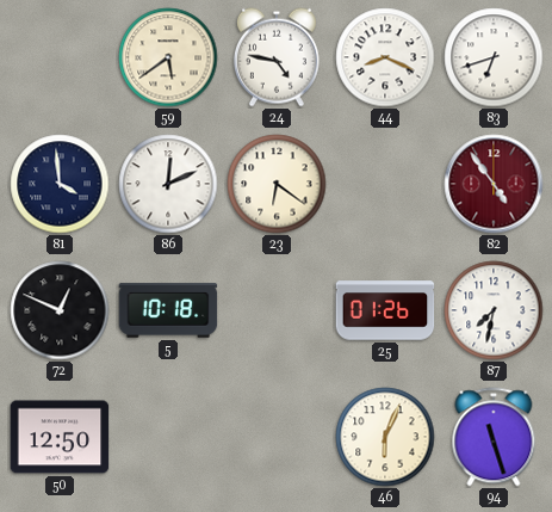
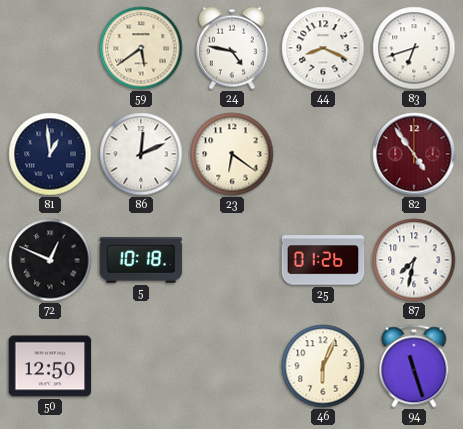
81: 3:59 -> 12:59 (50, 154)
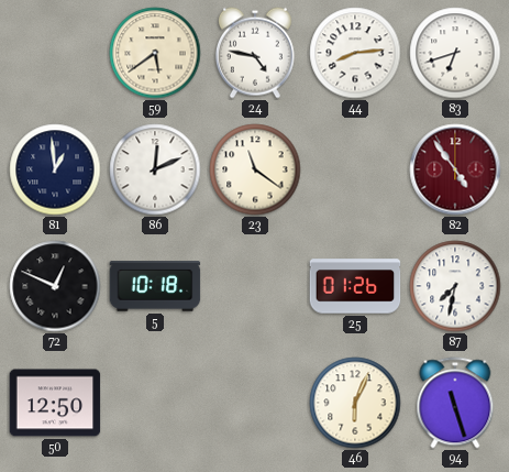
44: 8:19 -> 8:14 (355, 53)
23: 6:21 -> 11:21 (255, 169)
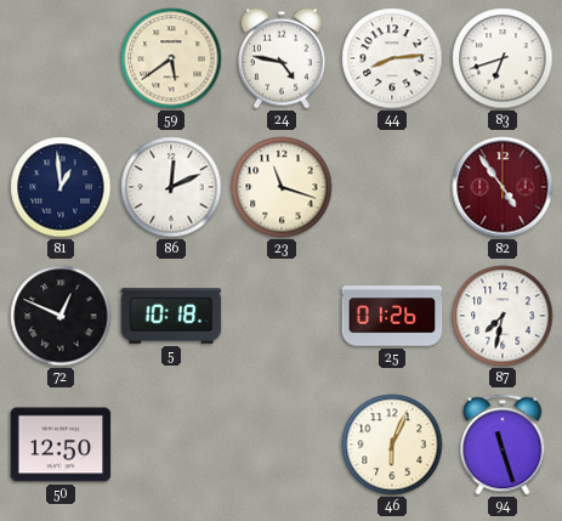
23: 11:21 -> 11:18 (282, 187)
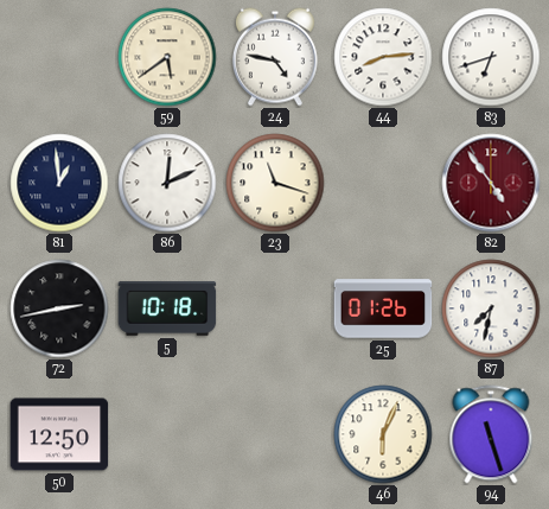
72: 12:49 -> 2:43 (59, 308)
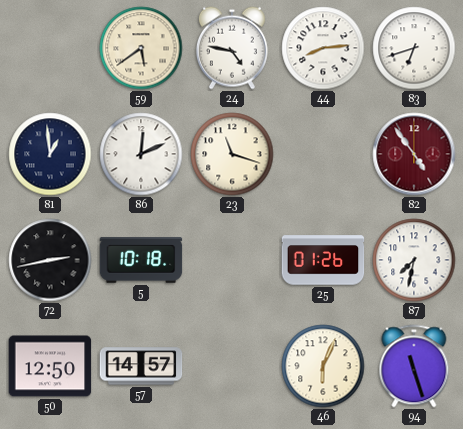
57: none -> 14:57 (141, 366)
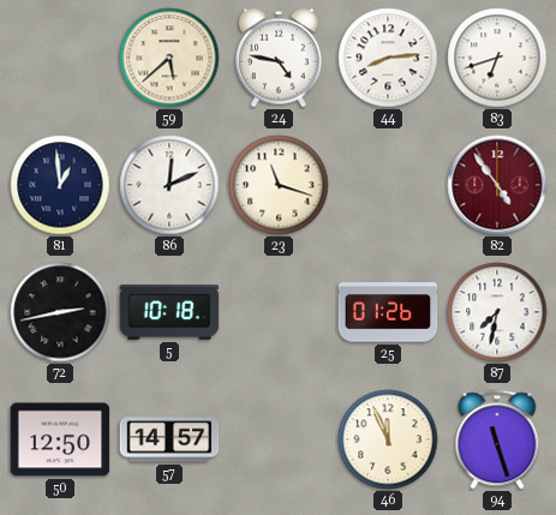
59: 5:39 -> 5:38 (169, 58)
46: 6:04 -> 11:56 (388, 439)
